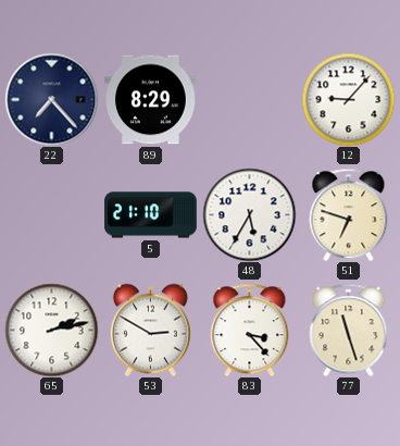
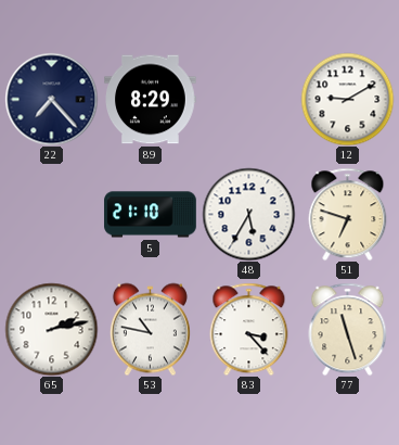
12: 9:07 -> 9:10 (347, 99)
53: 2:50 -> 10:47 (150, 329)
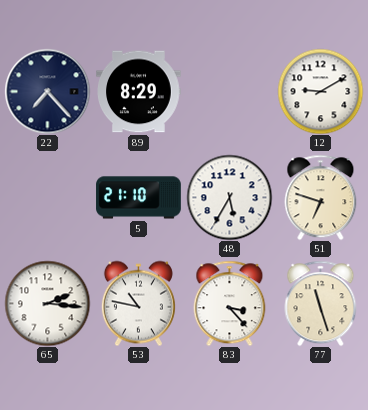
65: 2:13 -> 2:16 (47, 303)
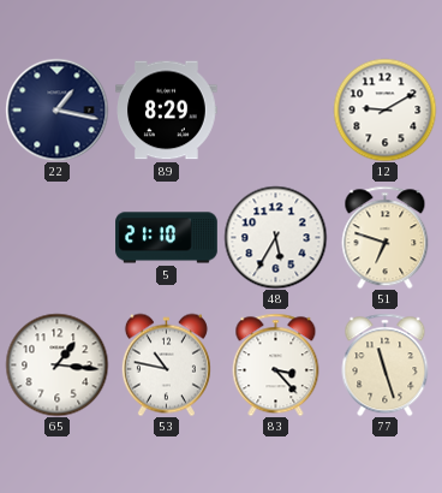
22: 7:23 -> 1:17 (56, 109)
65: 2:16 -> 1:16 (56, 364)
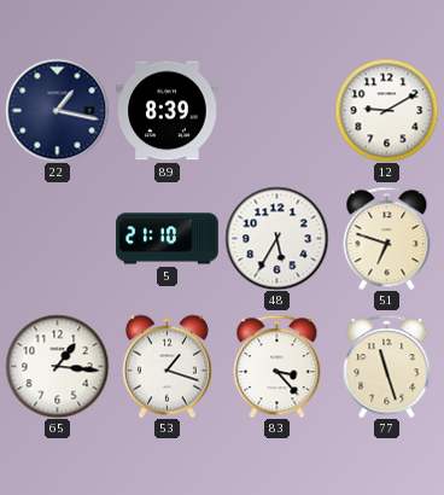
89: 8:29 -> 8:39 (168, 111)
53: 10:47 -> 1:18 (166, 366)
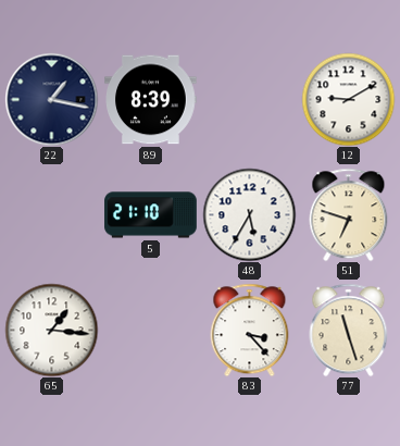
53: 1:18 -> none (166, 366)
